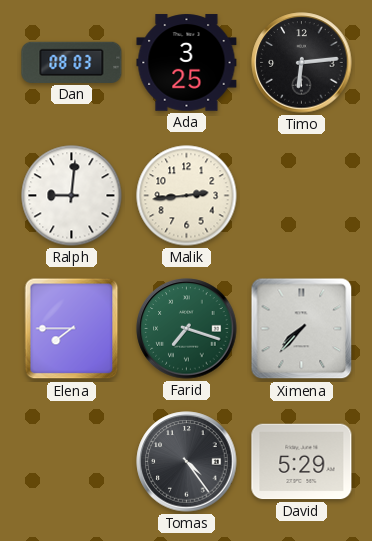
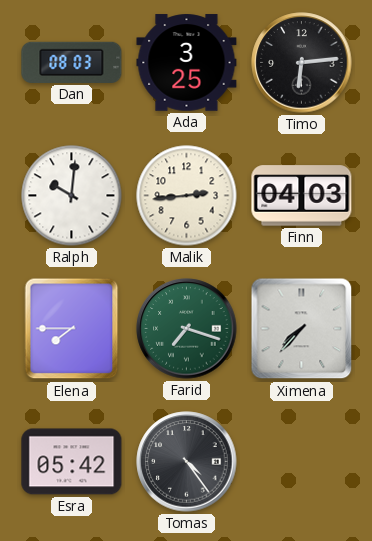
Ralph: 9:01 -> 10:01 (72, 196)
Finn: none -> 04:03 (302, 196)
Esra: none -> 05:42 (72, 462)
David: 5:29 -> none (302, 462)
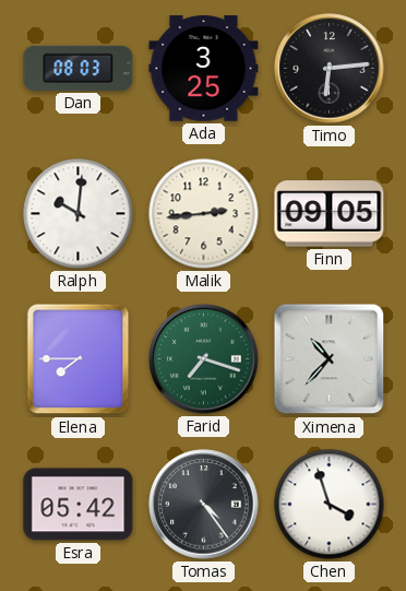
Finn: 04:03 -> 09:05 (330, 214)
Ximena: 7:37 -> 10:37 (330, 359)
Chen: none -> 3:57 (330, 505)
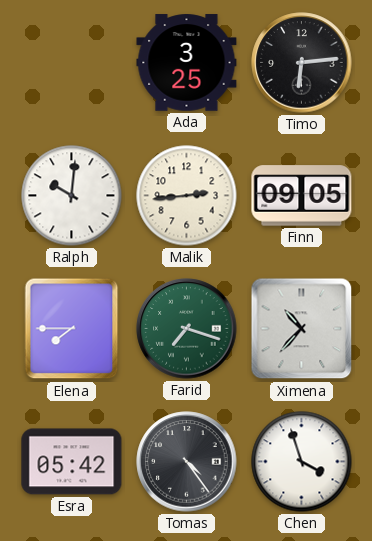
Dan: 08:03 -> none (79, 68)
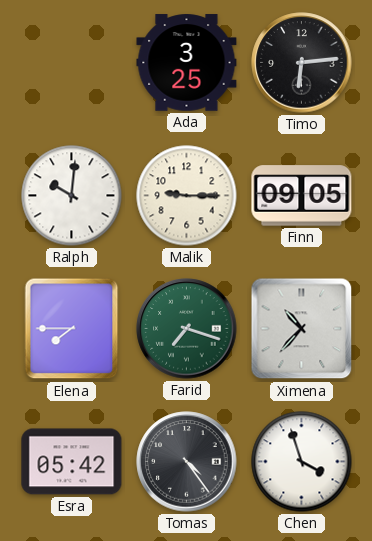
Malik: 2:44 -> 9:15 (187, 196)
